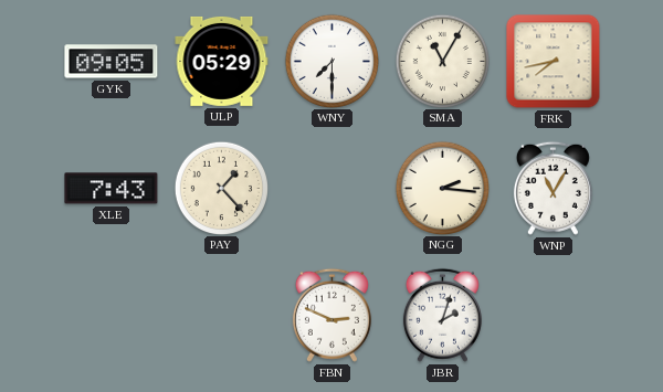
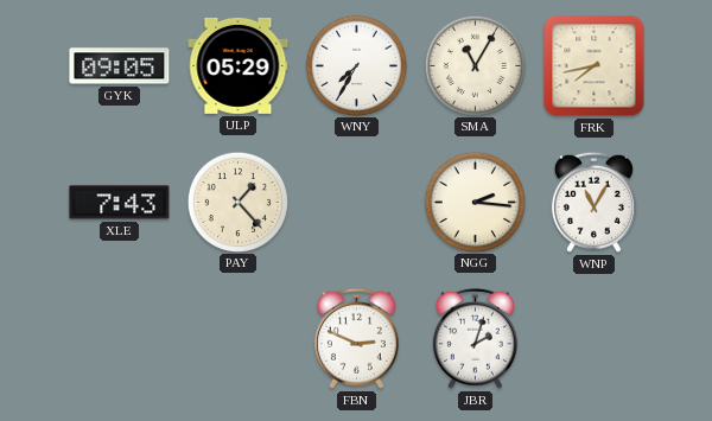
WNY: 7:30 -> 7:35 (356, 65)
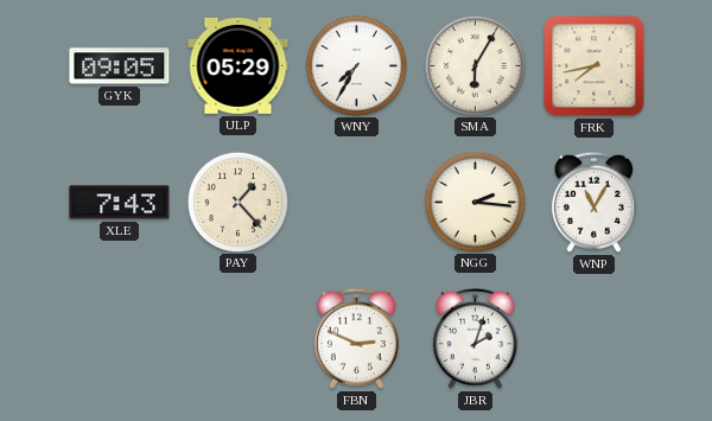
SMA: 11:05 -> 6:05 (475, 65)
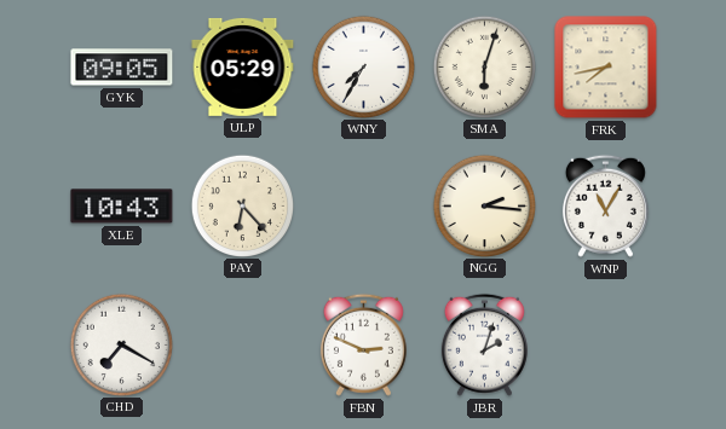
SMA: 6:05 -> 6:03 (484, 66)
XLE: 7:43 -> 10:43 (122, 207)
PAY: 1:23 -> 6:23 (242, 205)
CHD: none -> 7:20 (121, 344)
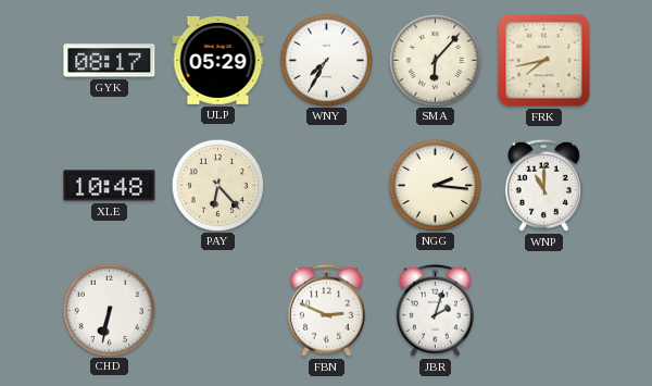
GYK: 09:05 -> 08:17 (110, 61)
SMA: 6:03 -> 6:07 (435, 60)
XLE: 10:43 -> 10:48 (110, 186)
WNP: 11:05 -> 11:00 (543, 185)
CHD: 7:20 -> 6:32 (109, 310)
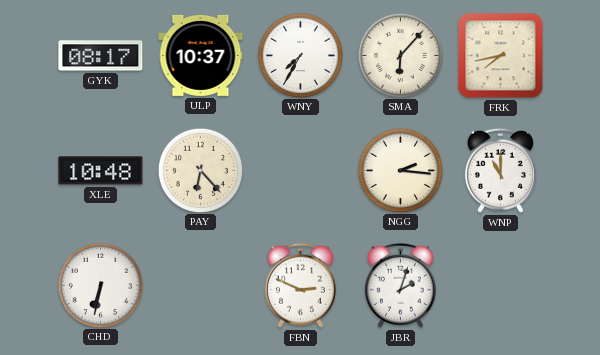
ULP: 05:29 -> 10:37 (201, 55)
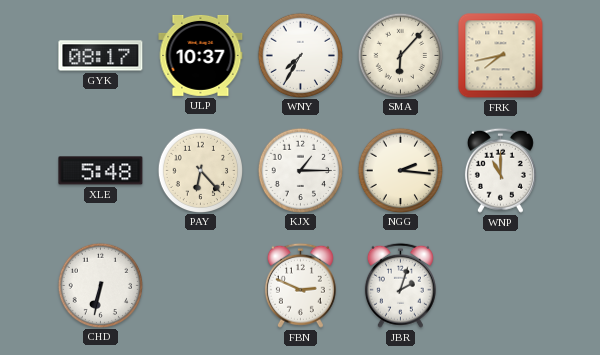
XLE: 10:48 -> 5:48 (101, 171)
KJX: none -> 1:15 (300, 170)
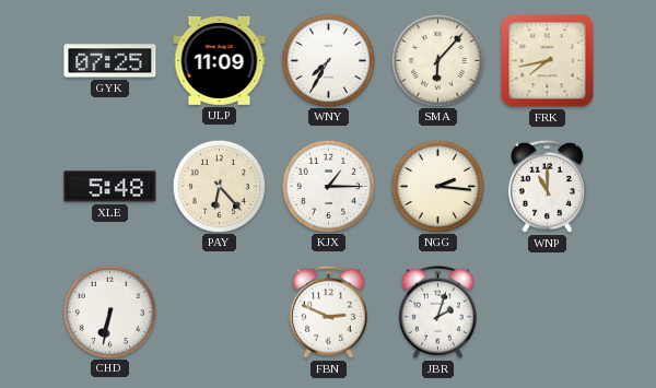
GYK: 08:17 -> 07:25 (110, 61)
ULP: 10:37 -> 11:09 (220, 60)
